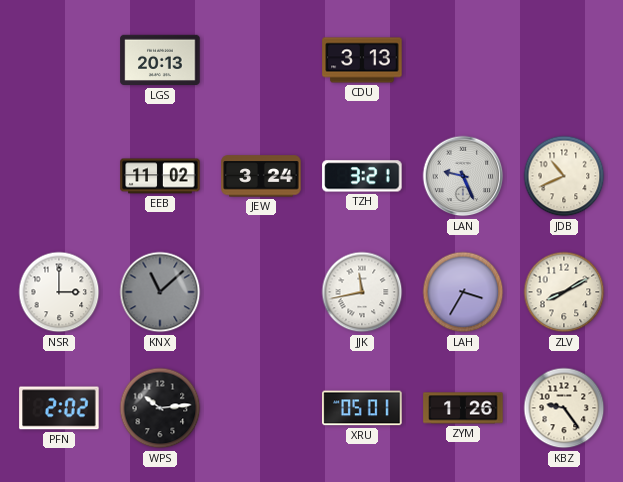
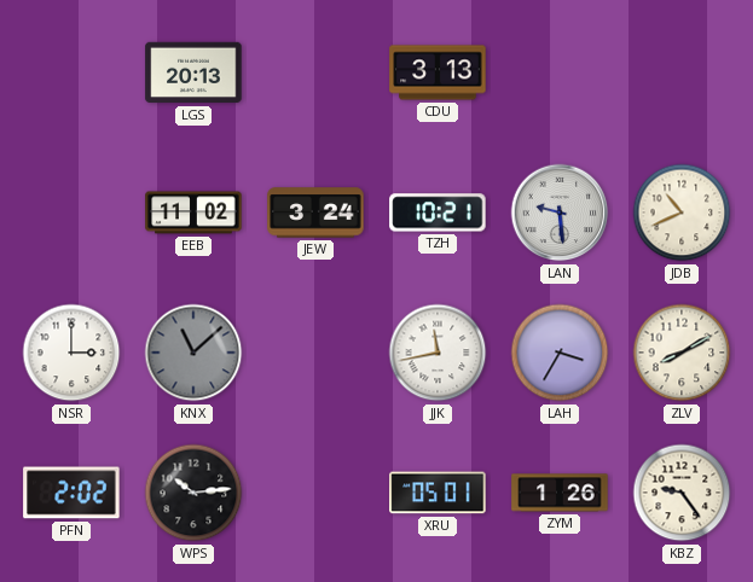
TZH: 3:21 -> 10:21 (438, 213)
LAN: 9:26 -> 9:29 (560, 213)
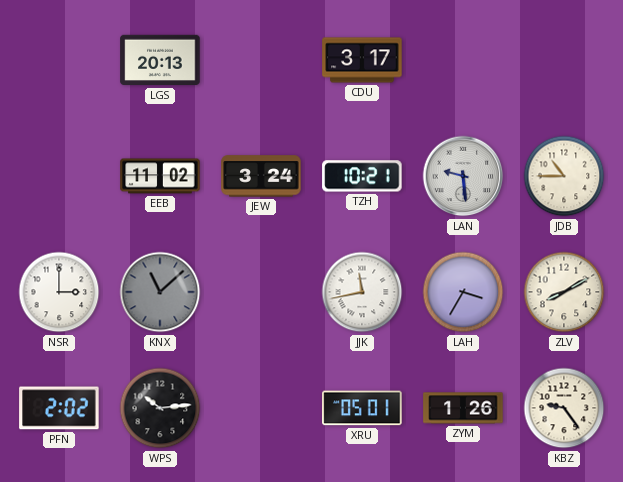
CDU: 3:13 -> 3:17 (362, 60)
JDB: 10:41 -> 10:45 (564, 176)
